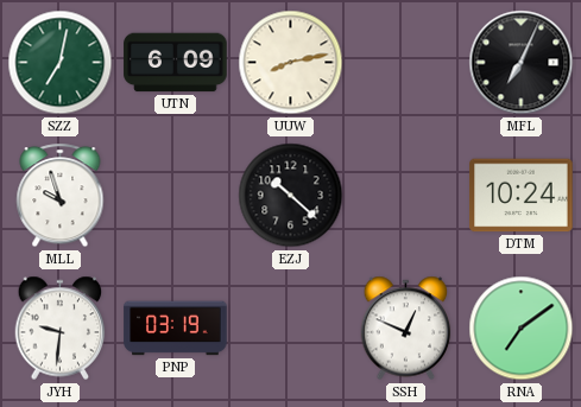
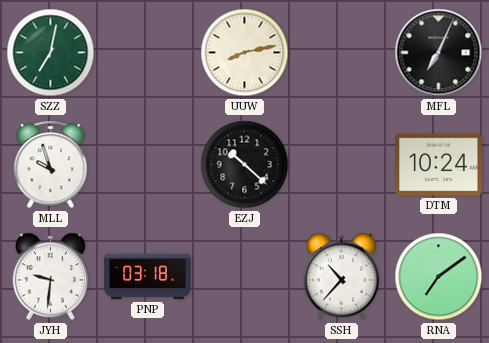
UTN: 6:09 -> none (176, 63)
PNP: 03:19 -> 03:18 (148, 277)
SSH: 12:49 -> 10:37 (342, 277)
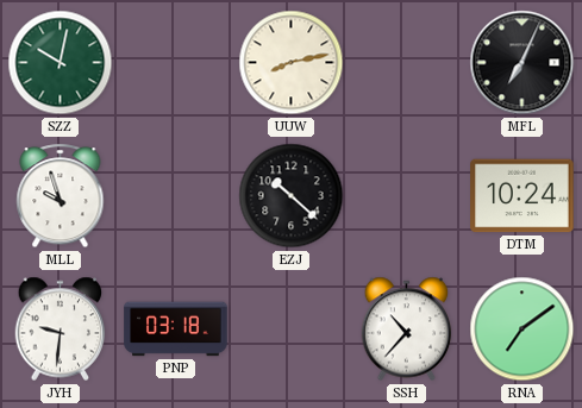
SZZ: 7:02 -> 10:02 (61, 63)
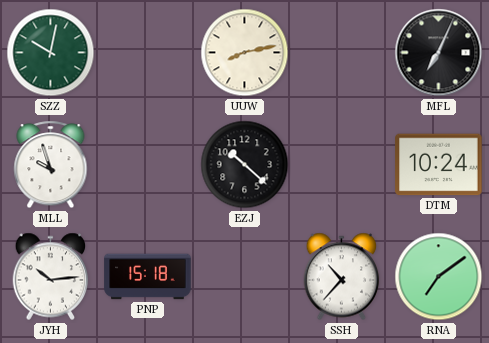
JYH: 9:31 -> 10:14 (51, 277)
PNP: 03:18 -> 15:18 (148, 277)
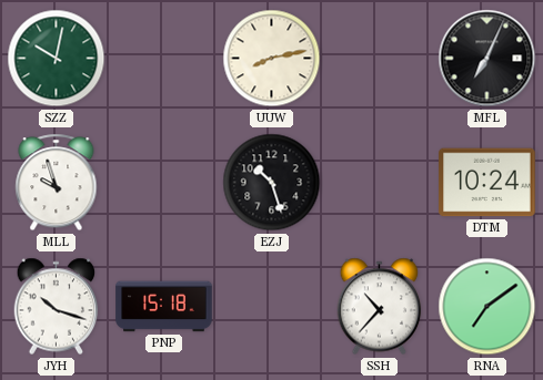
EZJ: 10:22 -> 10:27 (272, 183)
JYH: 10:14 -> 10:18 (57, 307)
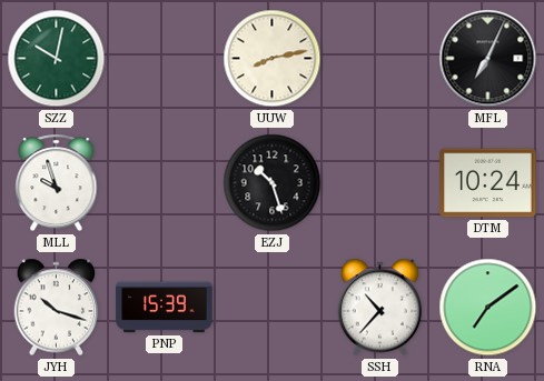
PNP: 15:18 -> 15:39 (165, 308)
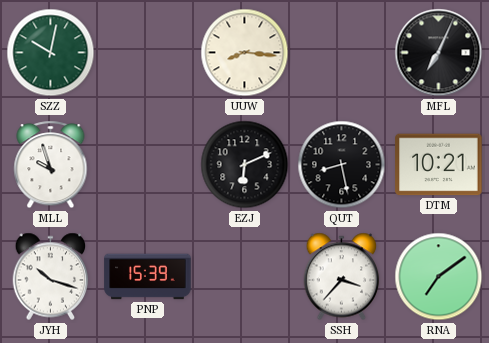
UUW: 8:13 -> 8:16 (245, 53)
EZJ: 10:27 -> 6:11 (245, 165)
QUT: none -> 8:28 (342, 165)
DTM: 10:24 -> 10:21 (439, 165)
SSH: 10:37 -> 3:37 (342, 277)
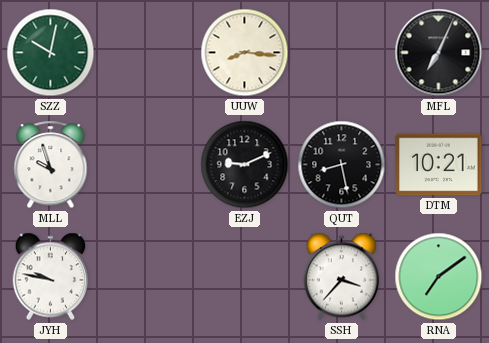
EZJ: 6:11 -> 9:11 (245, 165)
JYH: 10:18 -> 9:47 (51, 277)
PNP: 15:39 -> none (148, 277)
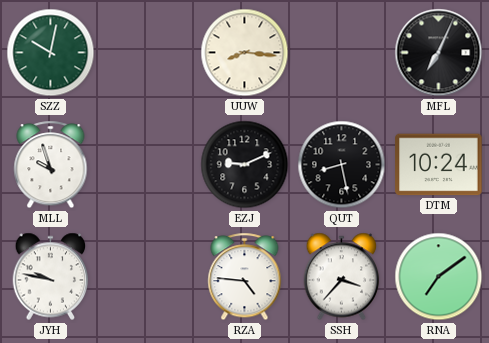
DTM: 10:21 -> 10:24 (439, 165)
RZA: none -> 4:46 (245, 277)
